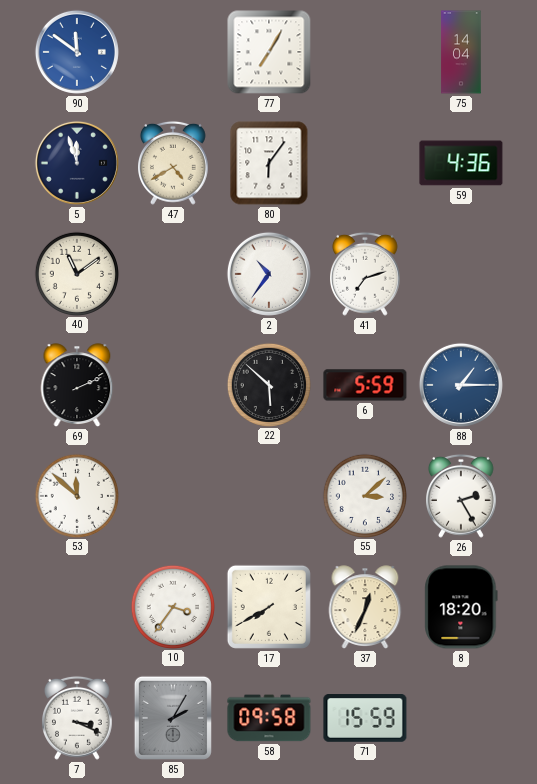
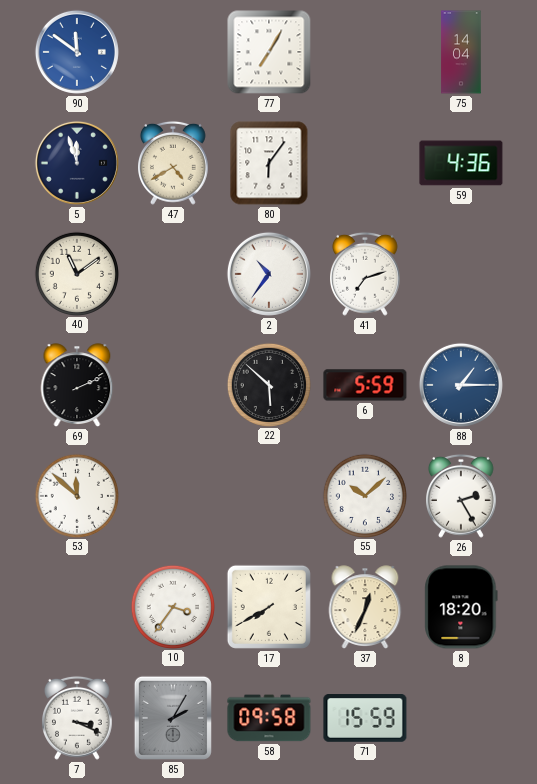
55: 3:08 -> 10:08 (364, 495)
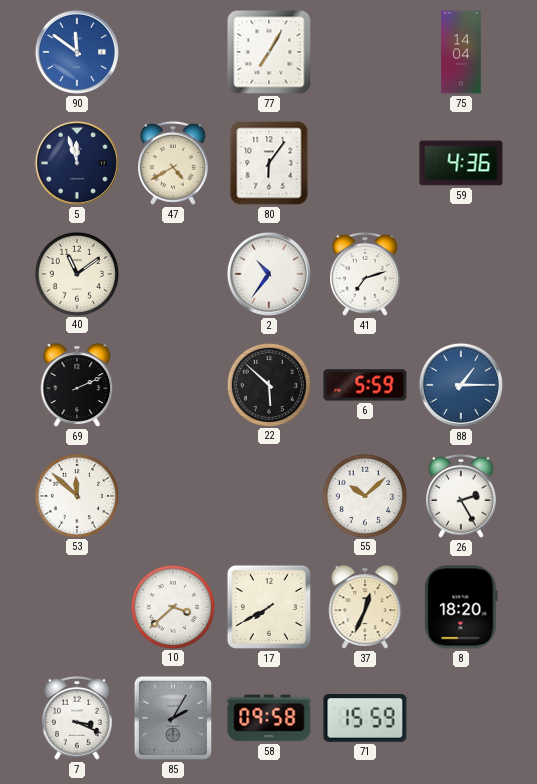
10: 3:36 -> 3:38 (172, 606)
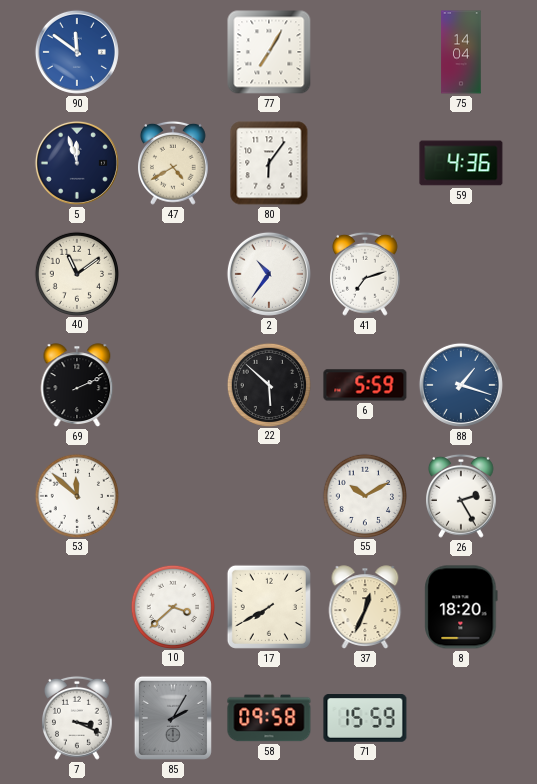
88: 1:15 -> 1:18 (461, 385)
55: 10:08 -> 10:10 (364, 495)
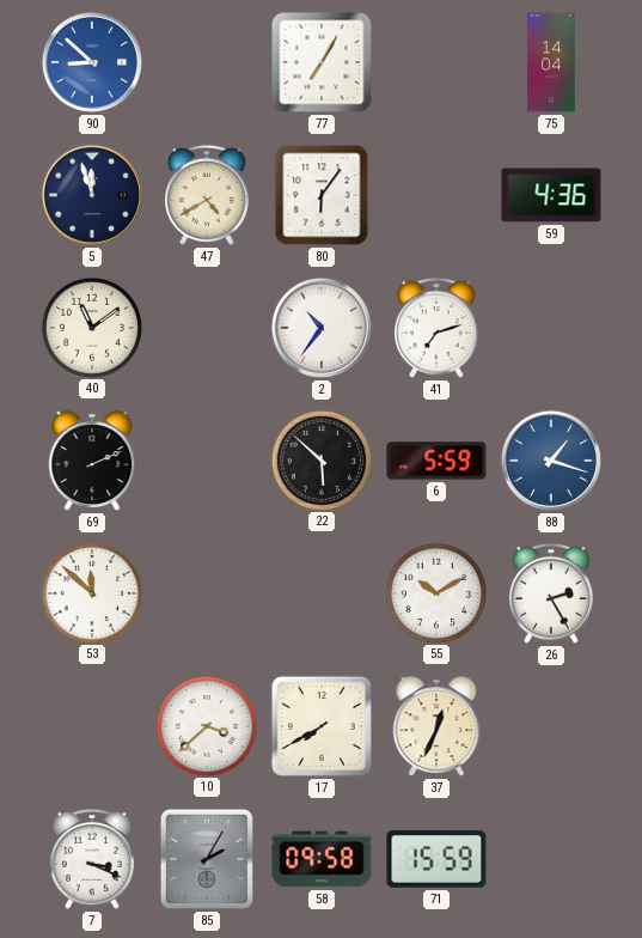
90: 11:51 -> 8:52 (92, 62)
8: 18:20 -> none (461, 607)
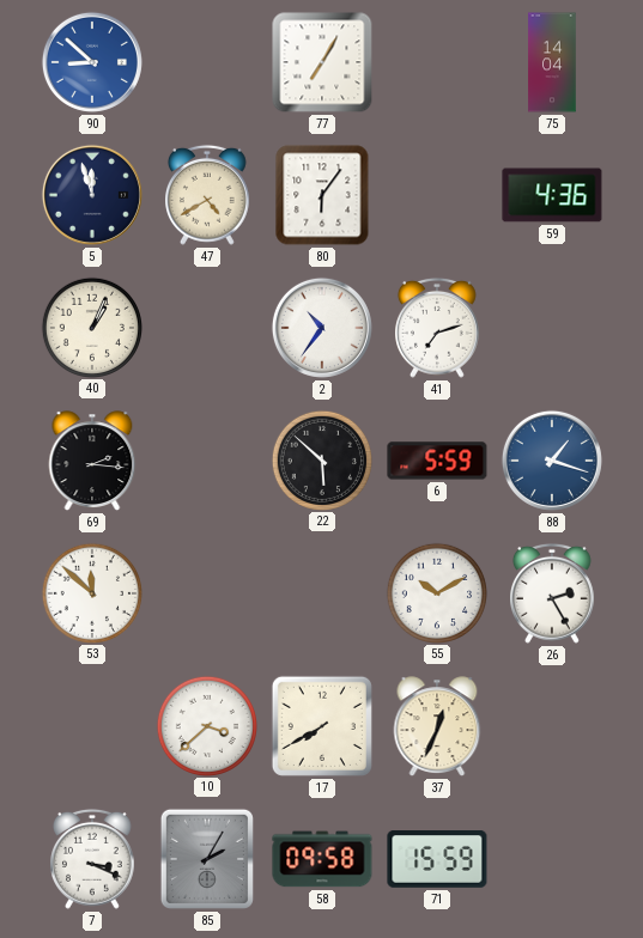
40: 11:09 -> 1:04 (91, 327)
69: 2:11 -> 2:16 (92, 461)
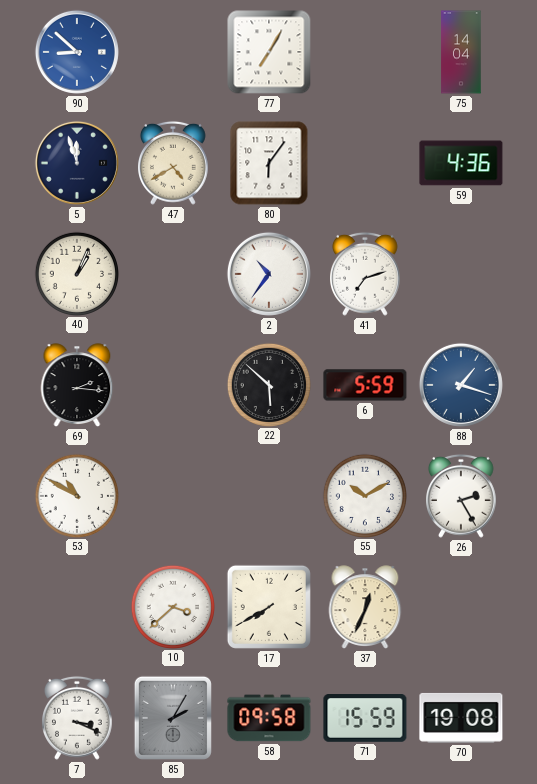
53: 11:52 -> 10:50 (76, 495)
70: none -> 19:08 (461, 718)
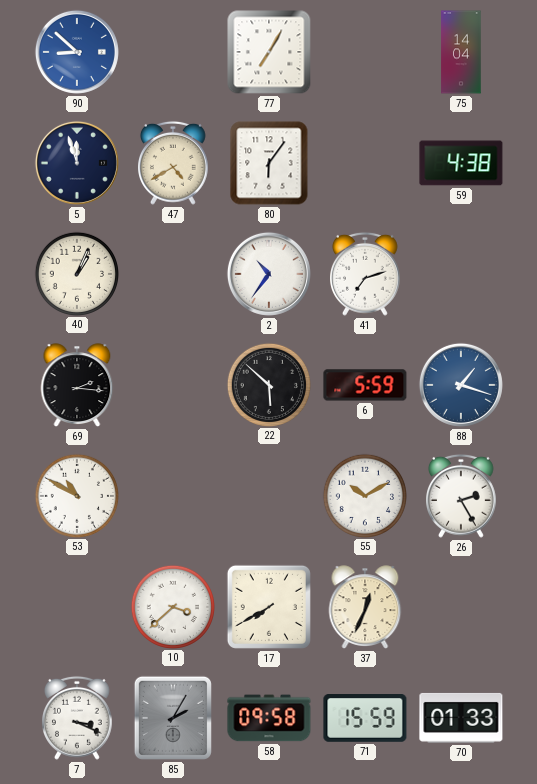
59: 4:36 -> 4:38 (461, 163)
70: 19:08 -> 01:33 (461, 718)
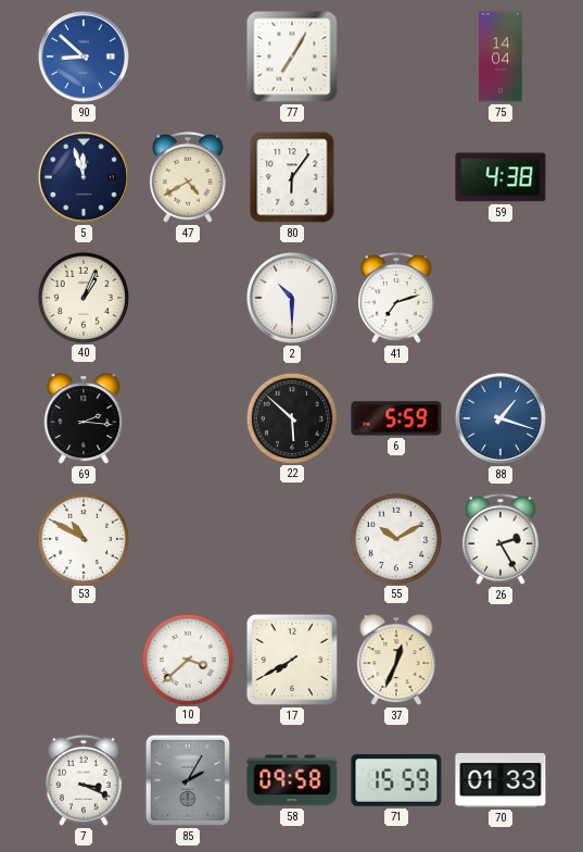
2: 10:36 -> 10:30 (292, 298)
